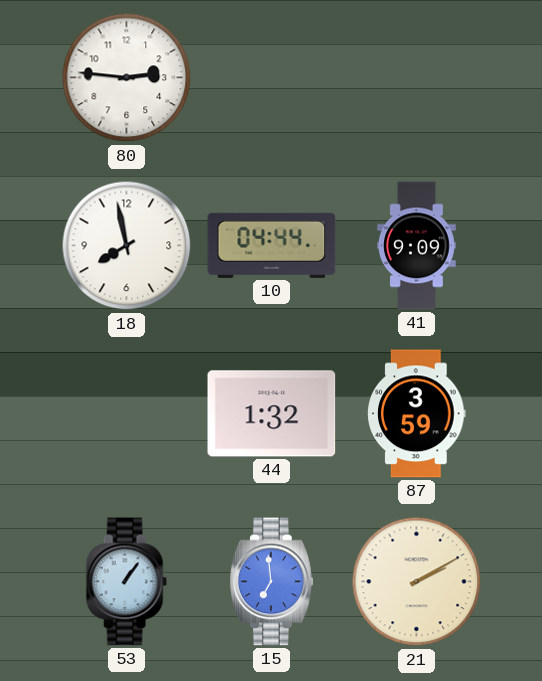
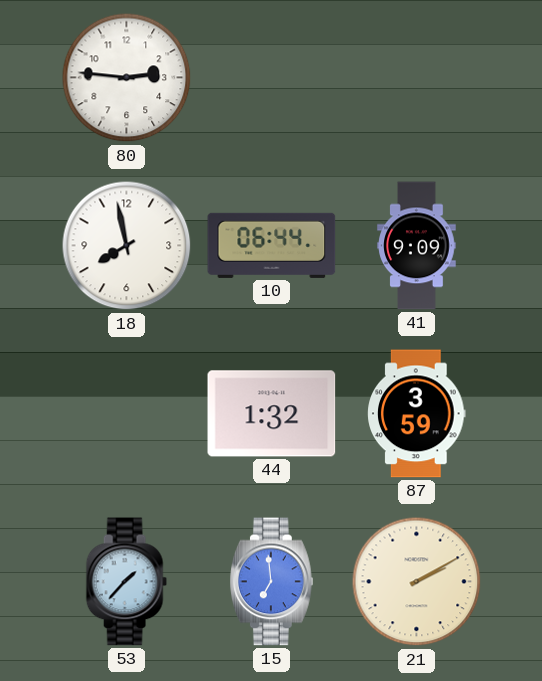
10: 04:44 -> 06:44 (272, 245)
53: 1:06 -> 1:37 (126, 582)
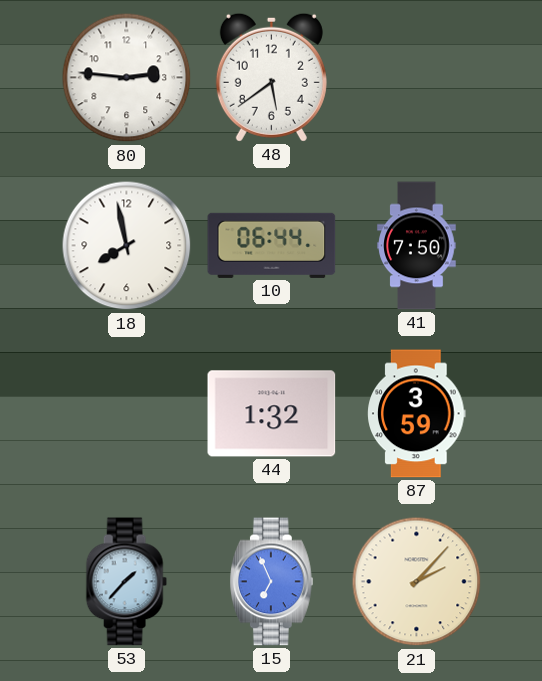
48: none -> 5:39 (271, 77)
41: 9:09 -> 7:50 (417, 246)
15: 6:59 -> 6:56 (272, 582)
21: 2:10 -> 2:07 (417, 582)
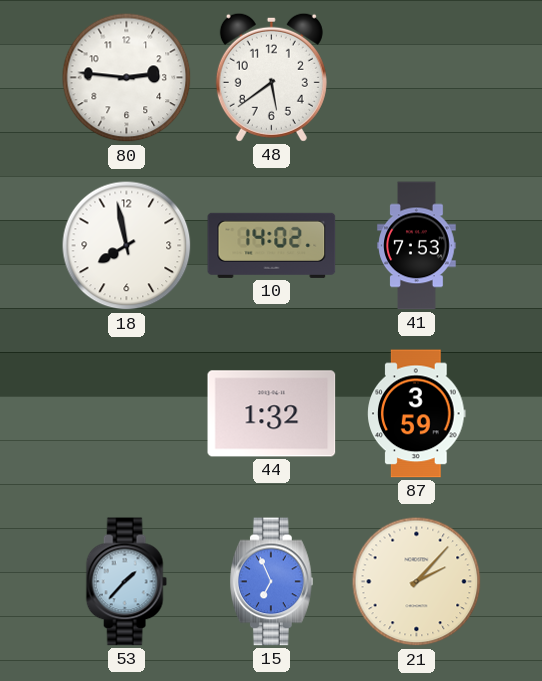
10: 06:44 -> 14:02 (272, 245)
41: 7:50 -> 7:53 (417, 246)
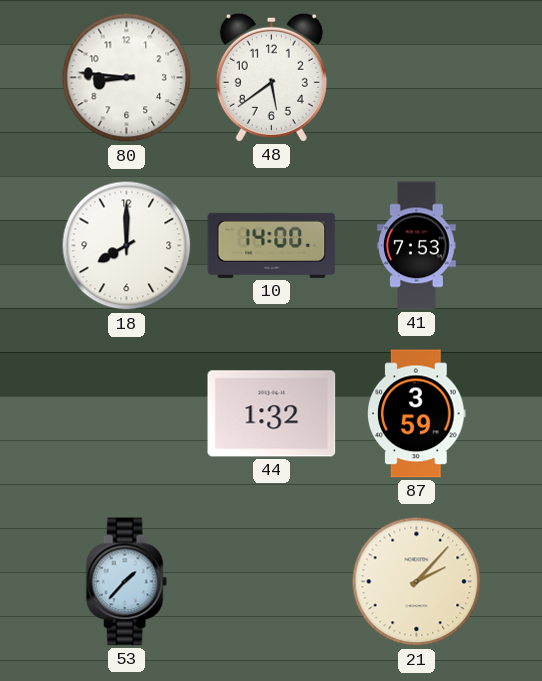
80: 2:46 -> 8:46 (127, 78)
18: 7:58 -> 8:00 (127, 246)
10: 14:02 -> 14:00 (272, 245)
15: 6:56 -> none (272, 582)
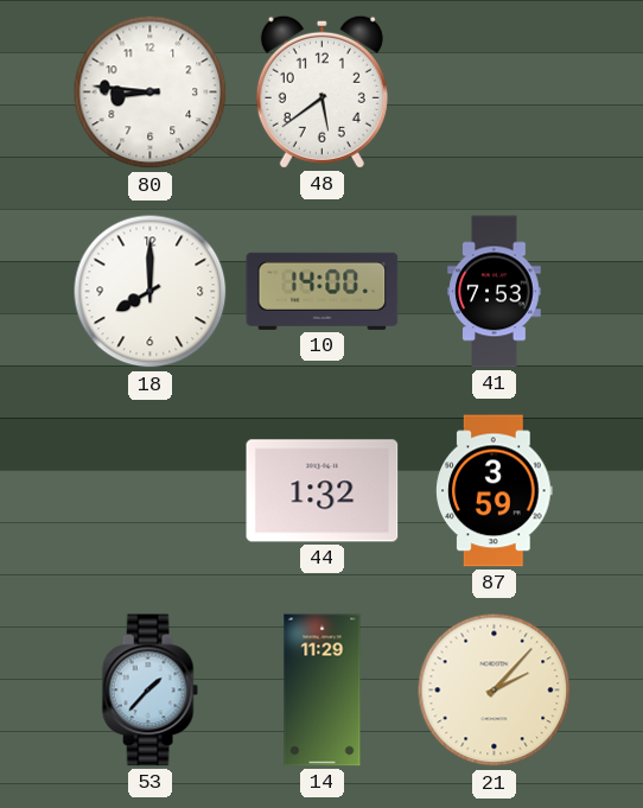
14: none -> 11:29 (323, 691)
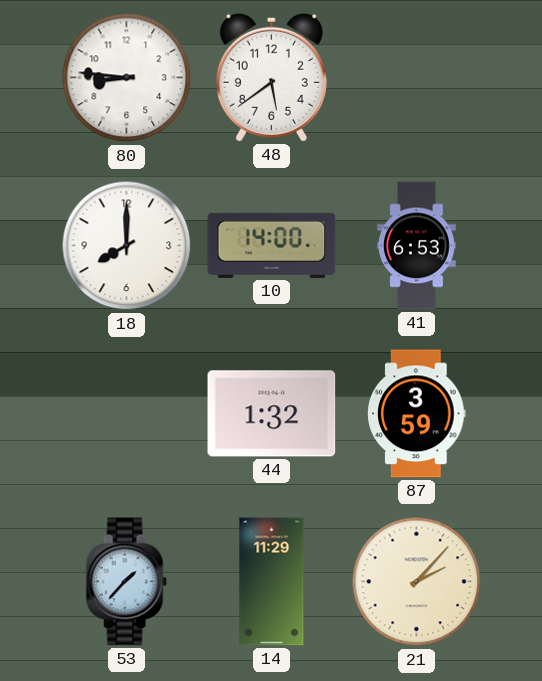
41: 7:53 -> 6:53 (417, 246)
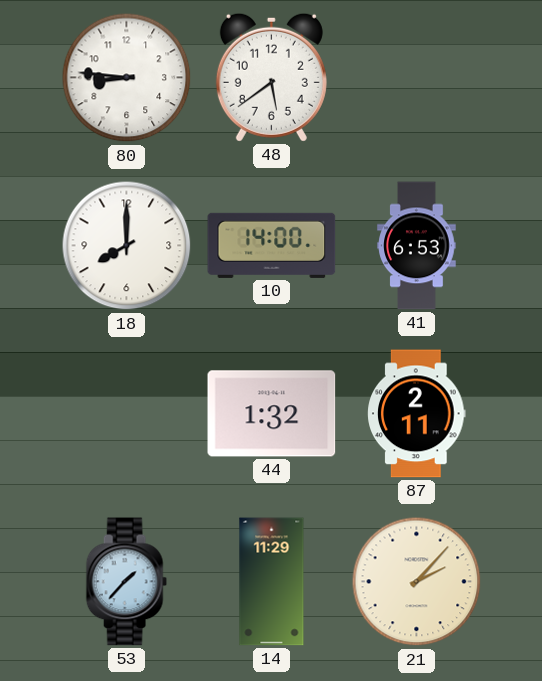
87: 3:59 -> 2:11 (417, 414)
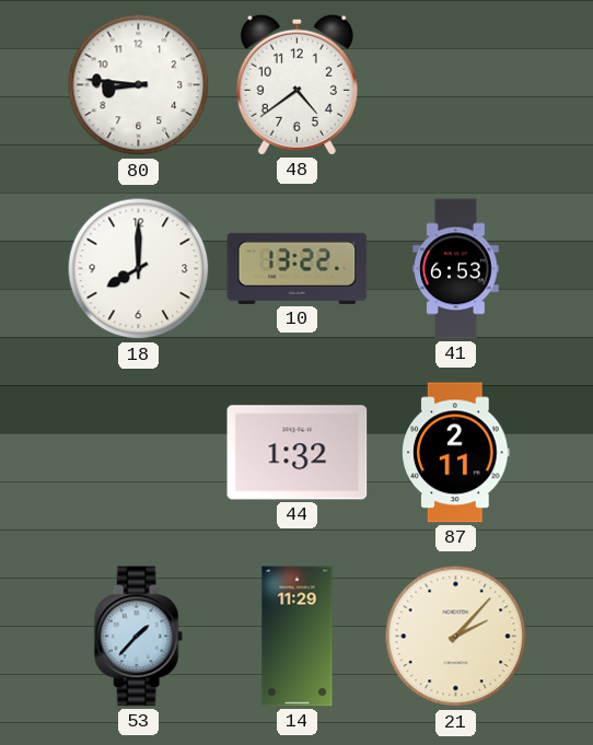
48: 5:39 -> 4:39 (296, 84)
10: 14:00 -> 13:22 (298, 268)
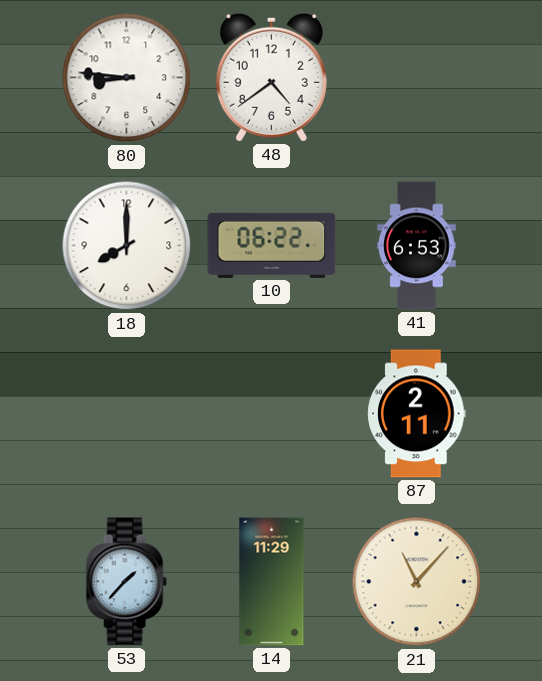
10: 13:22 -> 06:22 (272, 245)
44: 1:32 -> none (298, 453)
21: 2:07 -> 11:07 (417, 582)
